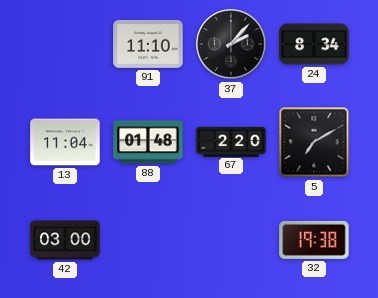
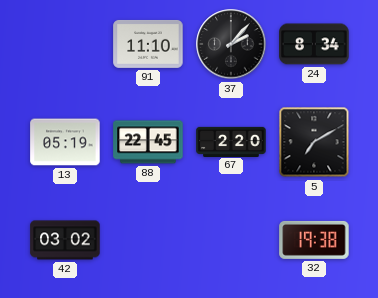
13: 11:04 -> 05:19 (65, 142)
88: 01:48 -> 22:45 (148, 142)
42: 03:00 -> 03:02 (65, 240)
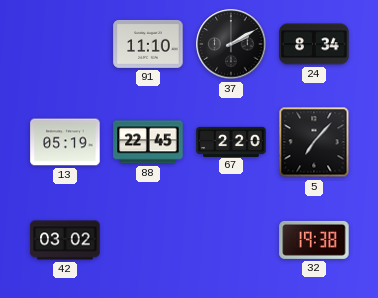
37: 2:07 -> 2:10 (231, 44)
5: 7:10 -> 7:07 (314, 142)
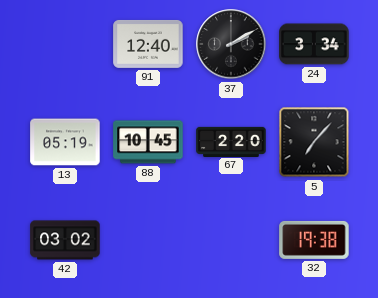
91: 11:10 -> 12:40 (148, 44)
24: 8:34 -> 3:34 (314, 44)
88: 22:45 -> 10:45 (148, 142)
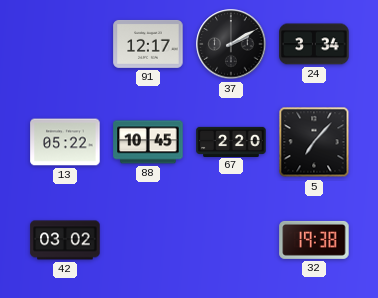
91: 12:40 -> 12:17 (148, 44)
13: 05:19 -> 05:22 (65, 142)
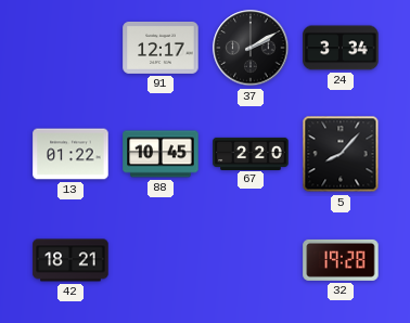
13: 05:22 -> 01:22 (71, 154)
5: 7:07 -> 8:07 (341, 154)
42: 03:02 -> 18:21 (71, 260)
32: 19:38 -> 19:28 (341, 260)
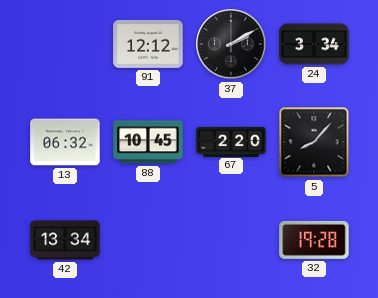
91: 12:17 -> 12:12 (148, 44)
13: 01:22 -> 06:32 (65, 142)
42: 18:21 -> 13:34 (65, 240)
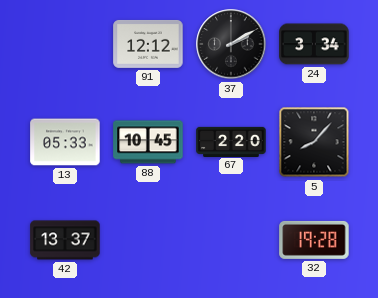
13: 06:32 -> 05:33 (65, 142)
42: 13:34 -> 13:37 (65, 240)
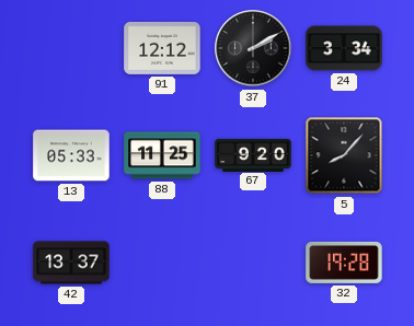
88: 10:45 -> 11:25 (162, 155)
67: 2:20 -> 9:20 (253, 154)
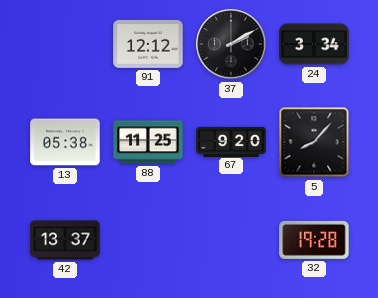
13: 05:33 -> 05:38 (65, 142)
